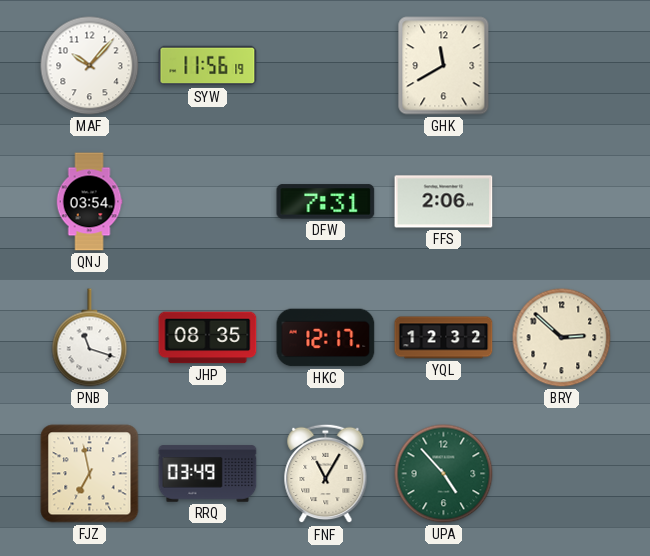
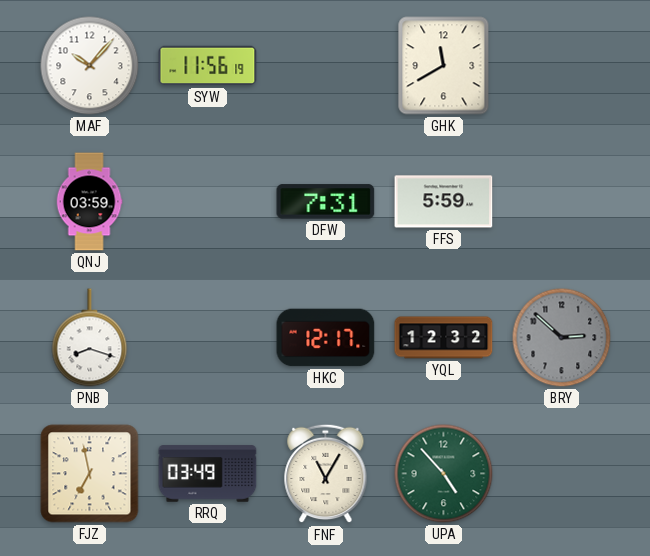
QNJ: 03:54 -> 03:59 (89, 202)
FFS: 2:06 -> 5:59 (444, 202)
PNB: 11:18 -> 8:18 (90, 338)
JHP: 08:35 -> none (208, 338)
BRY dial: cream -> grey (562, 338)
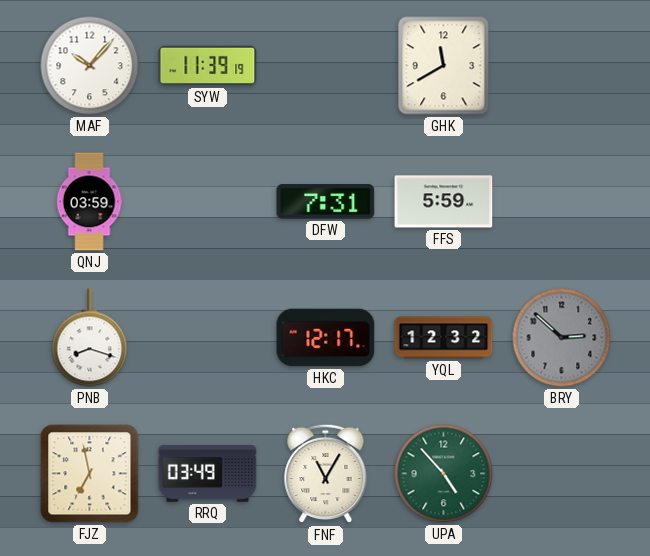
SYW: 11:56 -> 11:39 (208, 66)
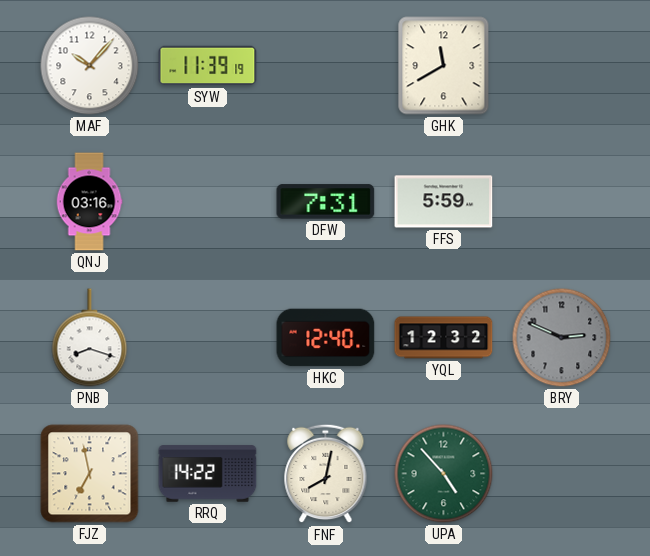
QNJ: 03:59 -> 03:16 (89, 202)
HKC: 12:17 -> 12:40 (326, 338)
BRY: 2:52 -> 2:49 (562, 338)
RRQ: 03:49 -> 14:22 (208, 474)
FNF: 11:05 -> 8:02 (326, 474)
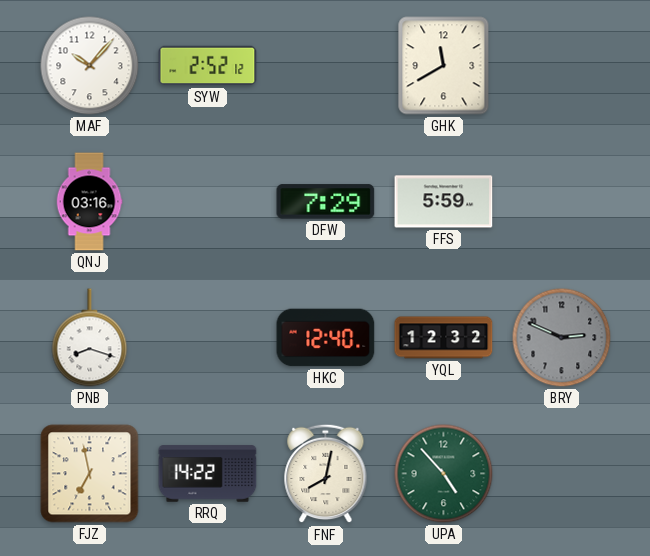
SYW: 11:39 -> 2:52 (208, 66)
DFW: 7:31 -> 7:29 (326, 202)
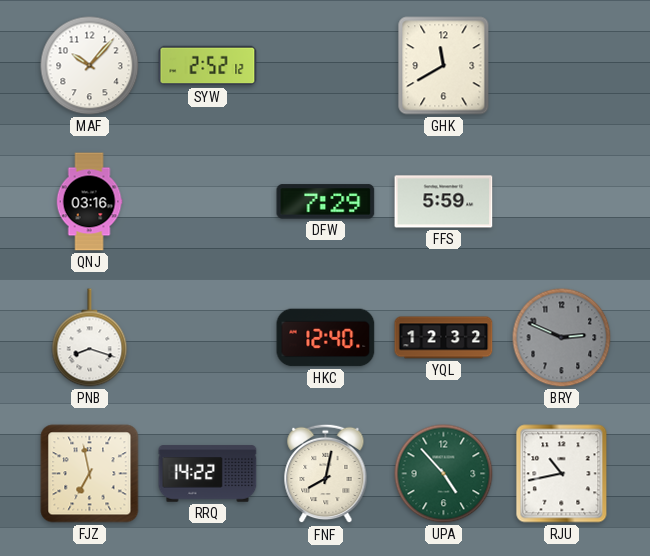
RJU: none -> 10:43 (562, 474)
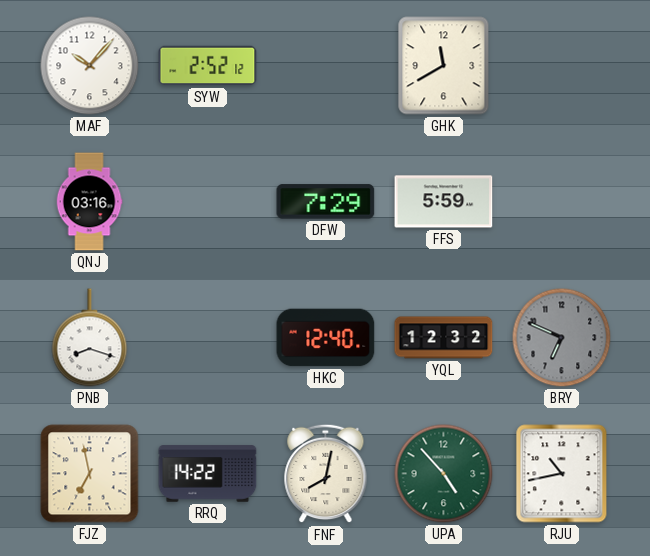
BRY: 2:49 -> 6:49 (562, 338)
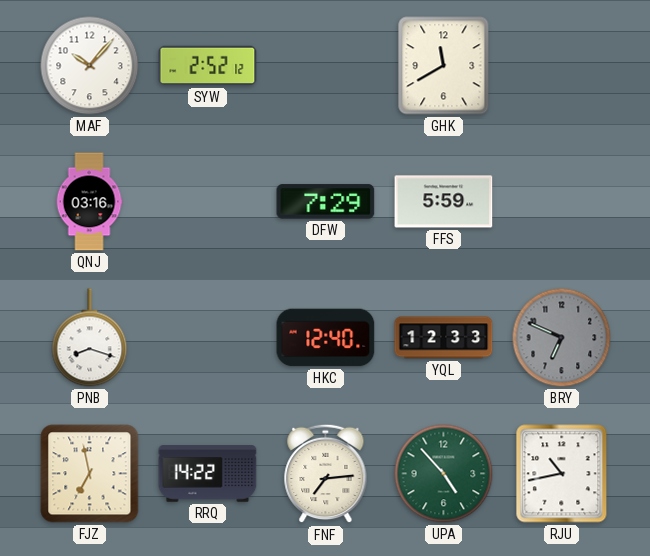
YQL: 12:32 -> 12:33 (444, 338)
FNF: 8:02 -> 7:14 (326, 474)
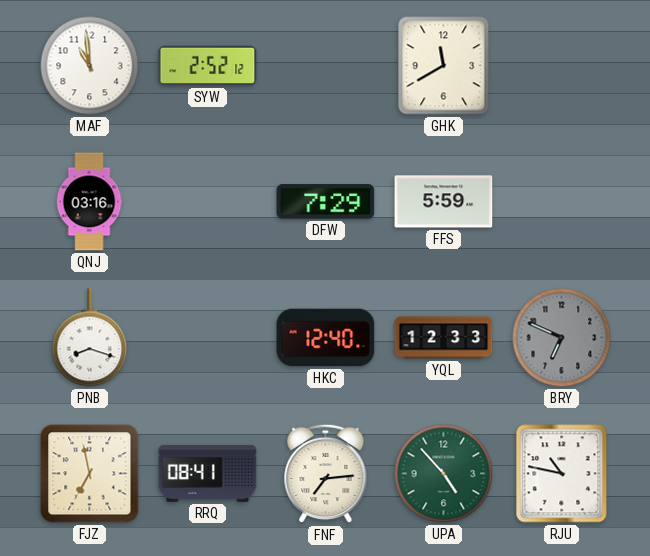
MAF: 10:07 -> 10:59 (90, 66)
RRQ: 14:22 -> 08:41 (208, 474)
RJU: 10:43 -> 10:47 (562, 474)
